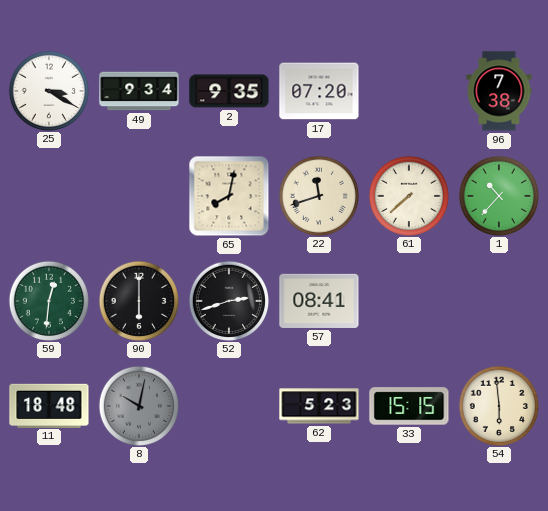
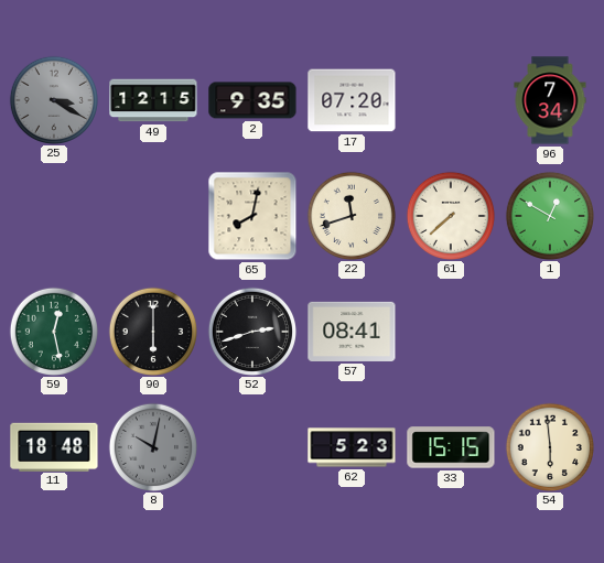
25 dial: white -> grey (53, 99)
49: 9:34 -> 12:15 (153, 100)
96: 7:38 -> 7:34 (550, 100)
1: 10:37 -> 12:50 (549, 215)
59: 12:31 -> 12:28 (53, 331)
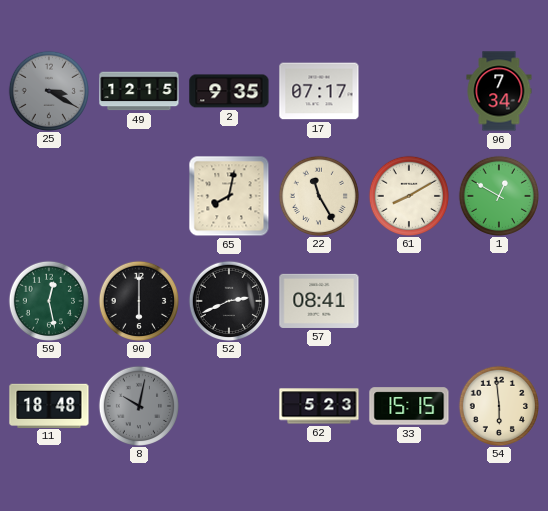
17: 07:20 -> 07:17 (319, 91)
22: 11:42 -> 11:25 (318, 195)
61: 7:38 -> 8:10 (408, 195)
52: 2:42 -> 2:41 (228, 300)
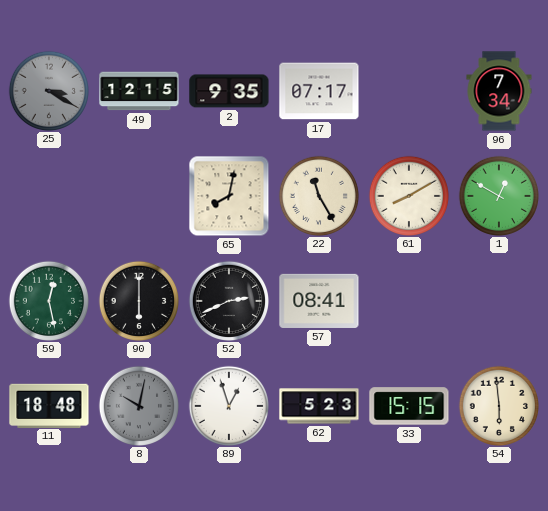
89: none -> 12:57 (228, 405)
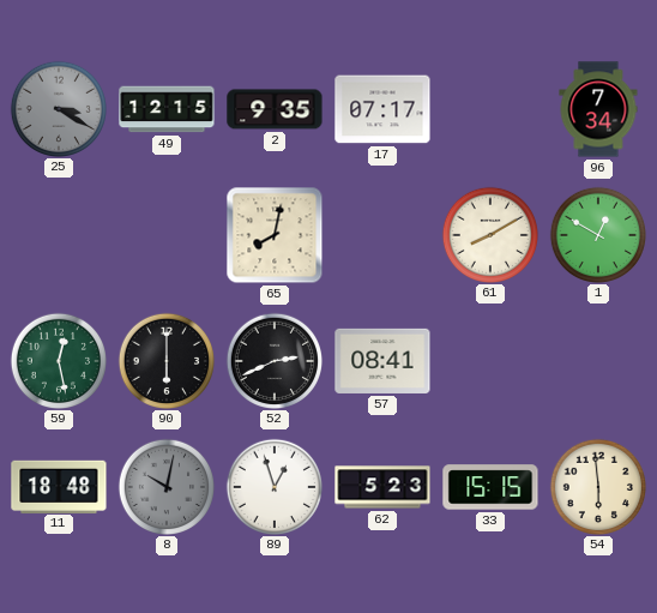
22: 11:25 -> none (318, 195)
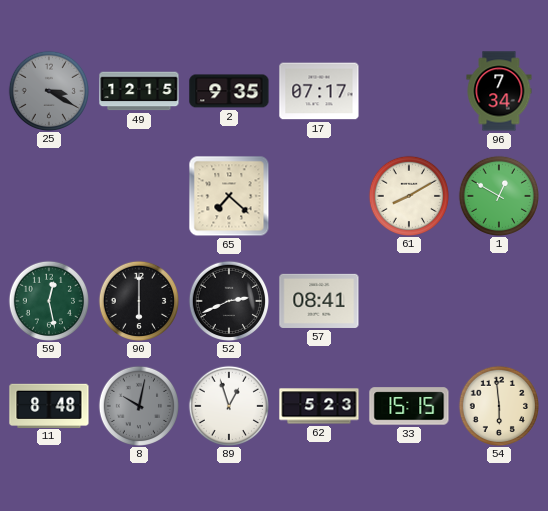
65: 8:02 -> 7:22 (229, 196)
11: 18:48 -> 8:48 (49, 405)
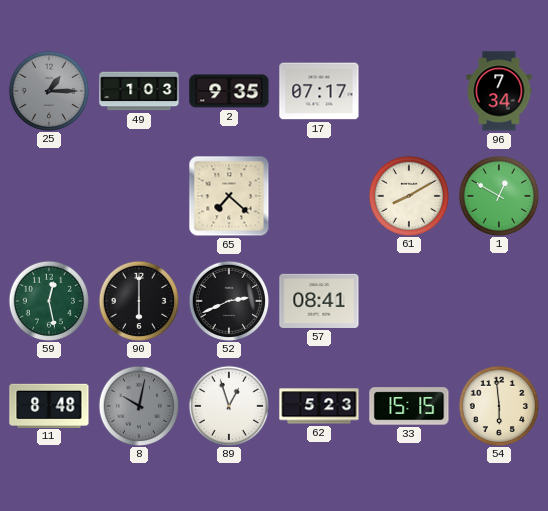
25: 3:20 -> 1:15 (48, 90)
49: 12:15 -> 1:03 (139, 91)
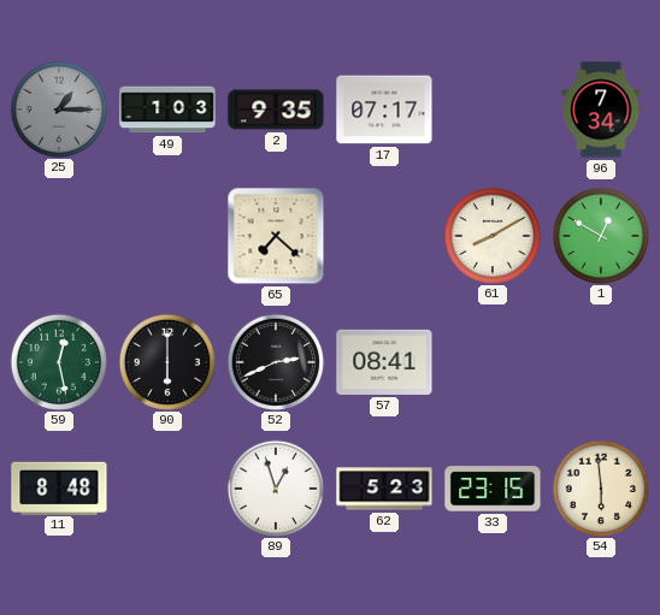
8: 10:02 -> none (138, 405)
33: 15:15 -> 23:15 (493, 489)
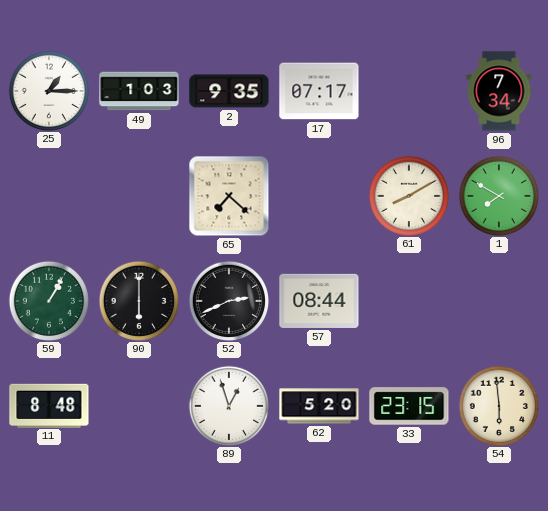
25 dial: grey -> white (48, 90)
1: 12:50 -> 7:50 (498, 195)
59: 12:28 -> 1:05 (48, 300)
57: 08:41 -> 08:44 (319, 301)
62: 5:23 -> 5:20 (319, 406)
